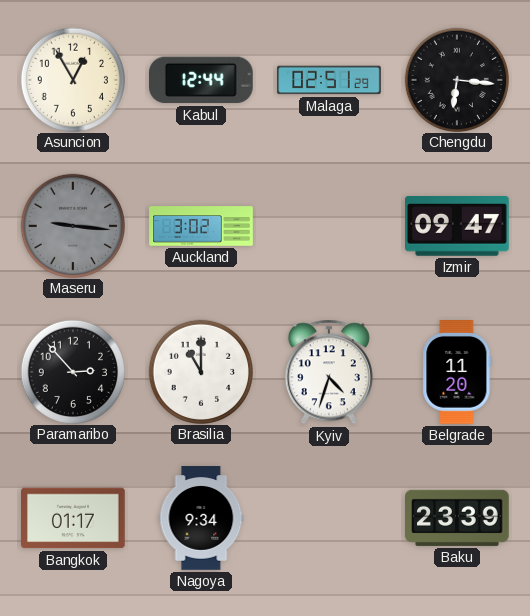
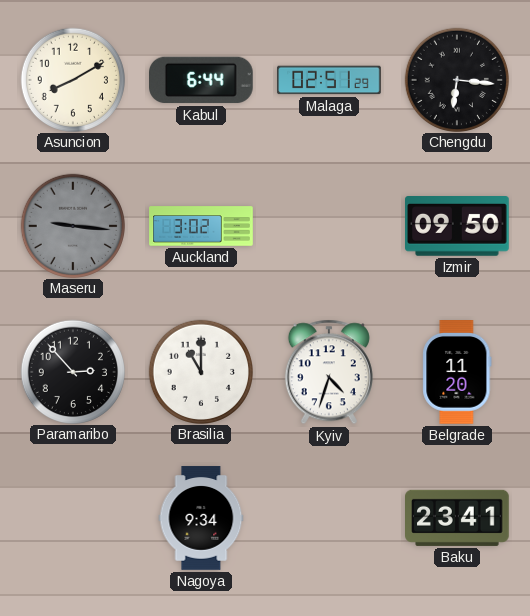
Asuncion: 12:55 -> 8:10 (72, 79)
Kabul: 12:44 -> 6:44 (202, 80)
Izmir: 09:47 -> 09:50 (458, 227)
Bangkok: 01:17 -> none (73, 518)
Baku: 23:39 -> 23:41 (458, 518)
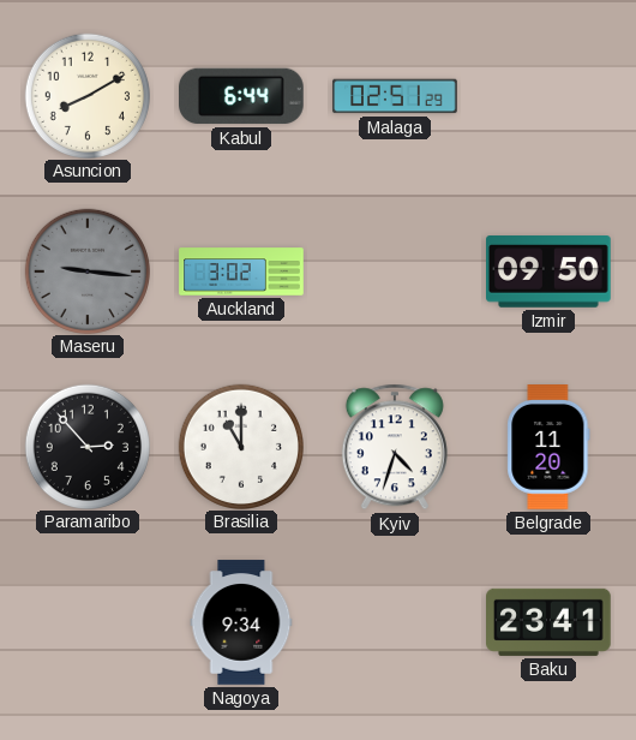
Chengdu: 6:16 -> none (456, 79)
